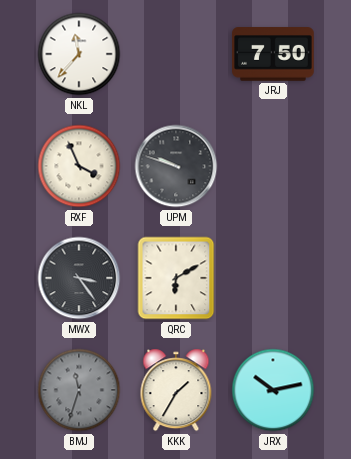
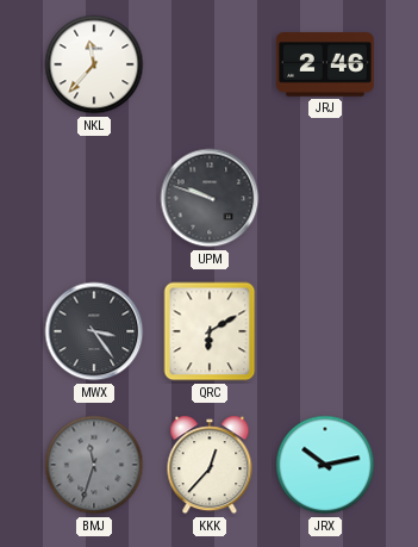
JRJ: 7:50 -> 2:46 (325, 64)
RXF: 3:56 -> none (79, 166)
KKK: 1:35 -> 12:37 (210, 465)
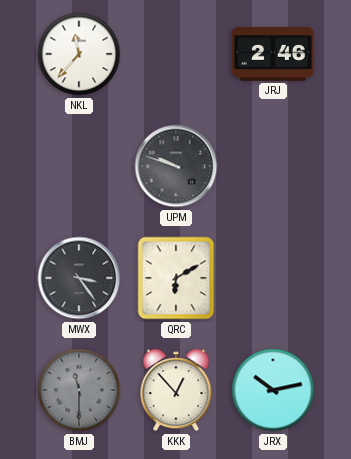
BMJ: 11:33 -> 11:30 (79, 390)
KKK: 12:37 -> 12:53 (176, 390)
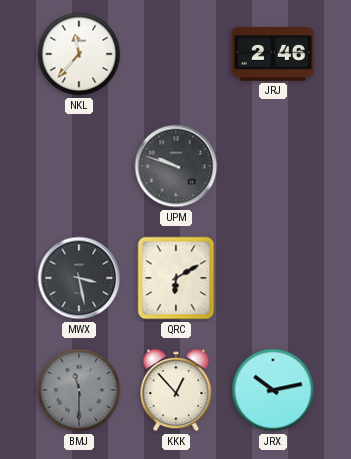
MWX: 3:24 -> 3:28 (79, 278)
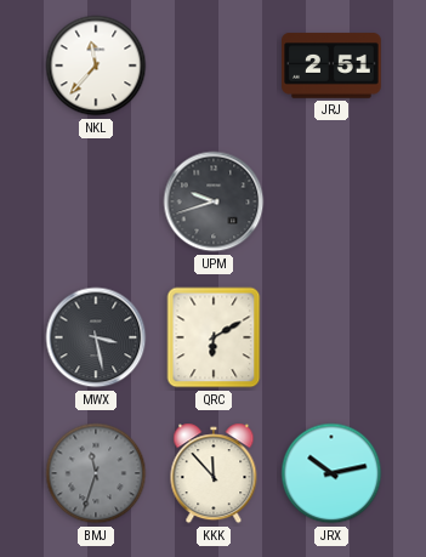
JRJ: 2:46 -> 2:51 (331, 66)
UPM: 9:48 -> 9:42 (214, 201)
BMJ: 11:30 -> 11:33 (96, 473)
KKK: 12:53 -> 11:53 (214, 473)
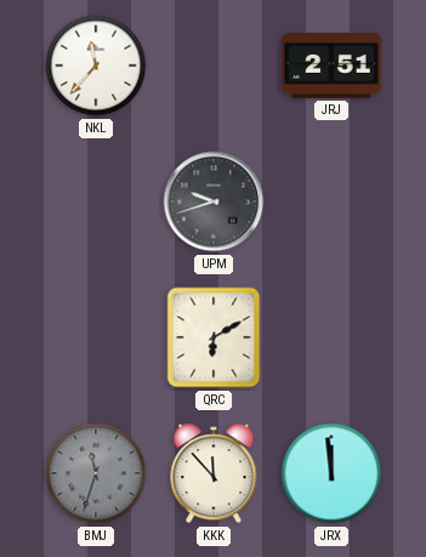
MWX: 3:28 -> none (96, 337)
JRX: 10:13 -> 11:59 (331, 473)
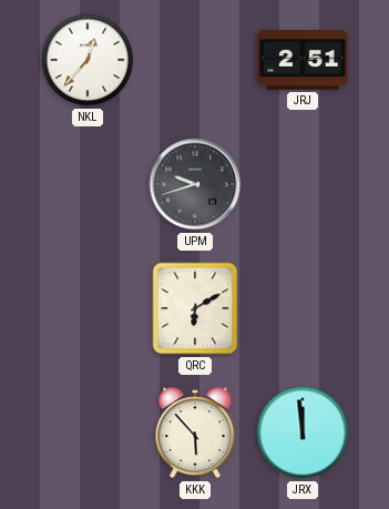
NKL: 11:37 -> 12:37 (88, 60)
BMJ: 11:33 -> none (96, 473)
KKK: 11:53 -> 5:53 (195, 432)
